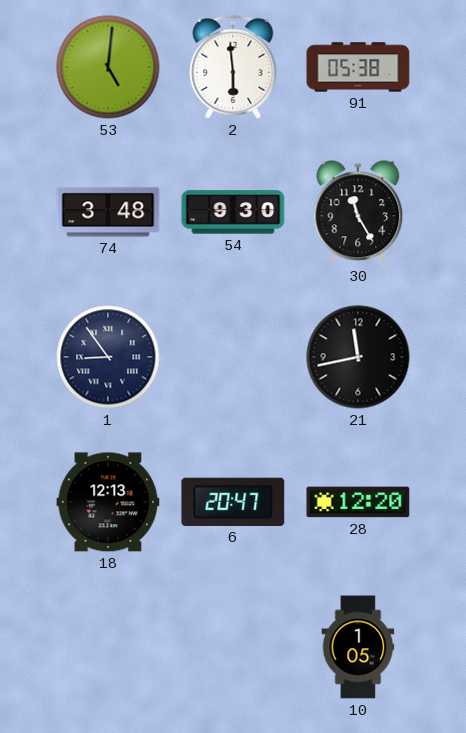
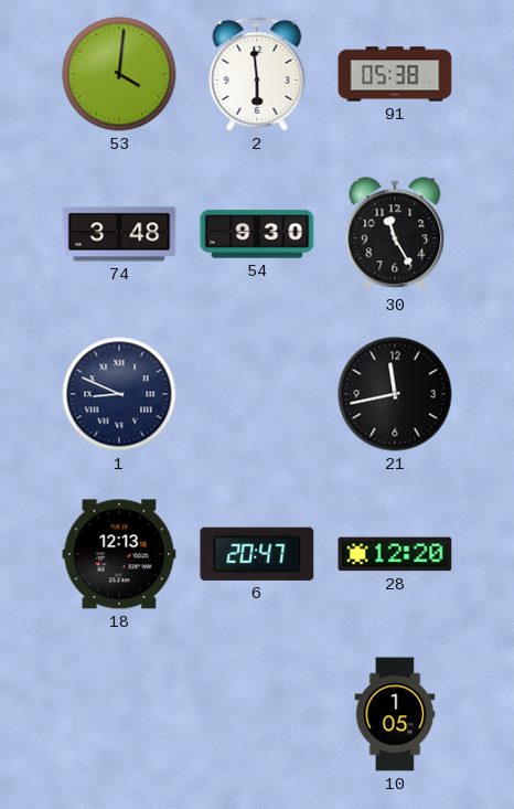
53: 5:01 -> 4:01 (119, 74)
1: 8:54 -> 8:49 (119, 394)
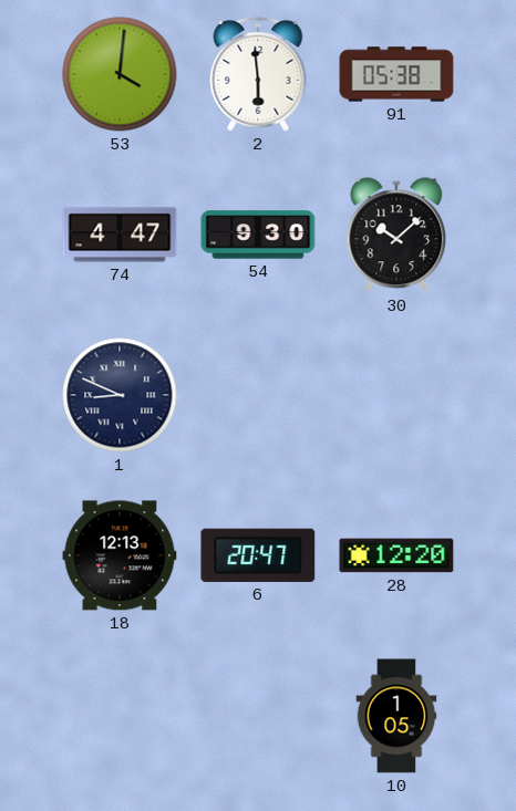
74: 3:48 -> 4:47 (120, 235)
30: 11:25 -> 10:08 (396, 236)
21: 11:43 -> none (395, 394)
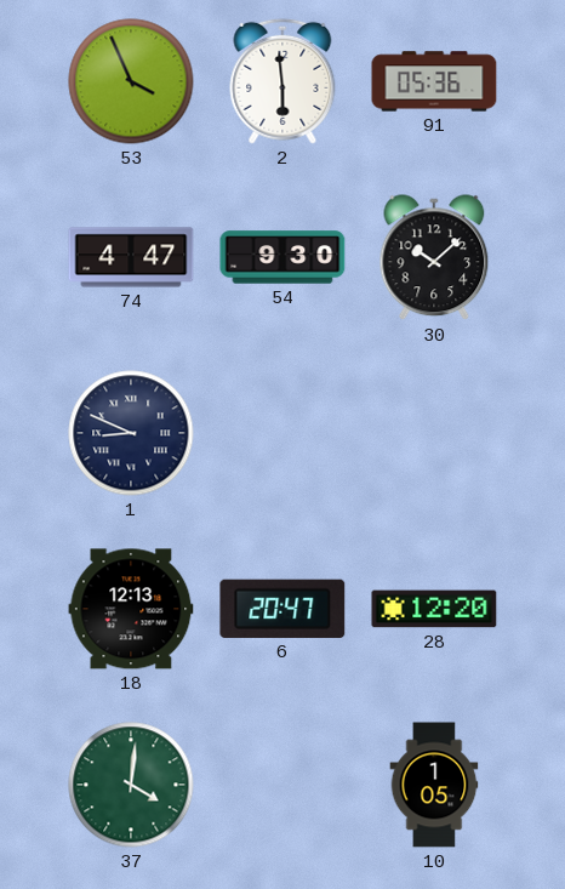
53: 4:01 -> 3:56 (131, 81)
91: 05:38 -> 05:36 (434, 81)
37: none -> 4:01 (131, 785)
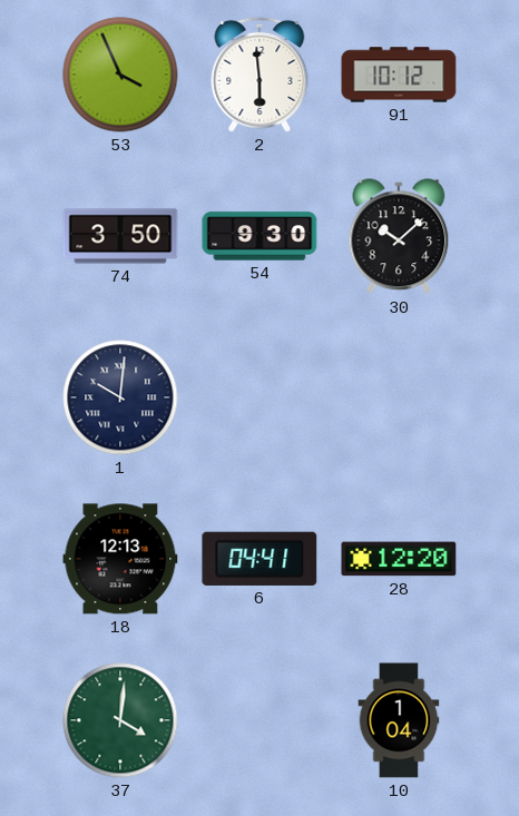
91: 05:36 -> 10:12 (399, 75)
74: 4:47 -> 3:50 (120, 236)
1: 8:49 -> 10:01 (120, 397)
6: 20:47 -> 04:41 (259, 559)
10: 1:05 -> 1:04 (399, 720)
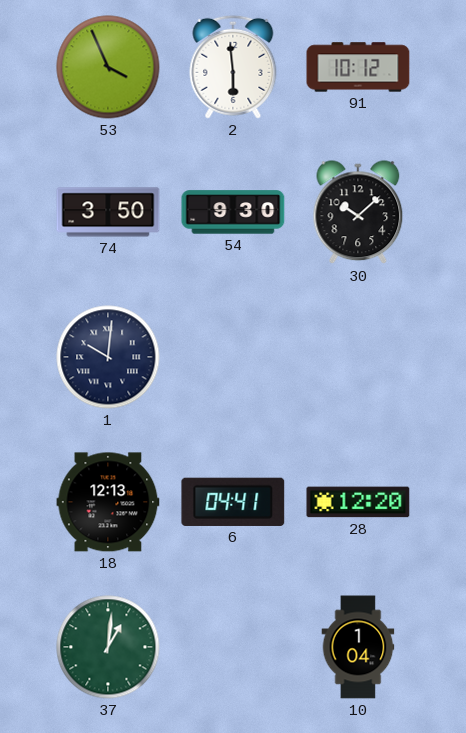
37: 4:01 -> 1:01 (108, 647)
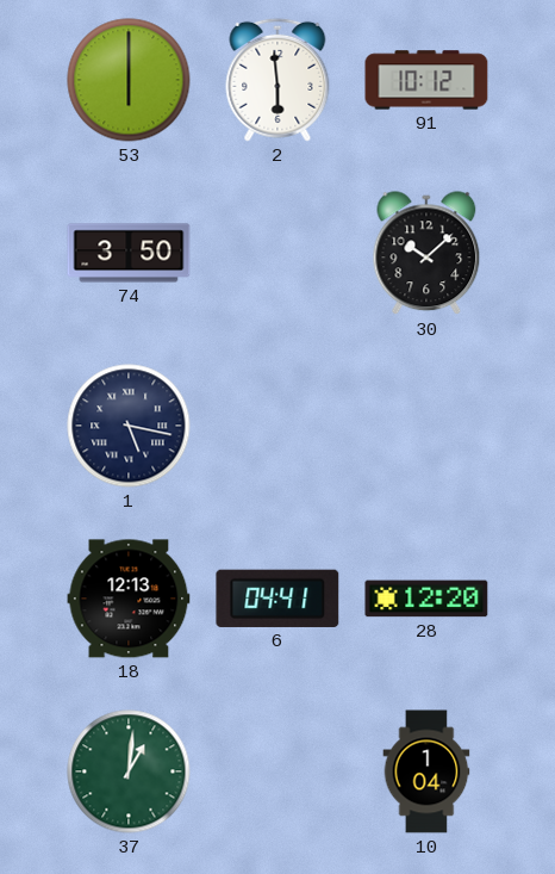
53: 3:56 -> 6:00 (129, 80)
54: 9:30 -> none (233, 212)
1: 10:01 -> 5:17 (129, 426)
